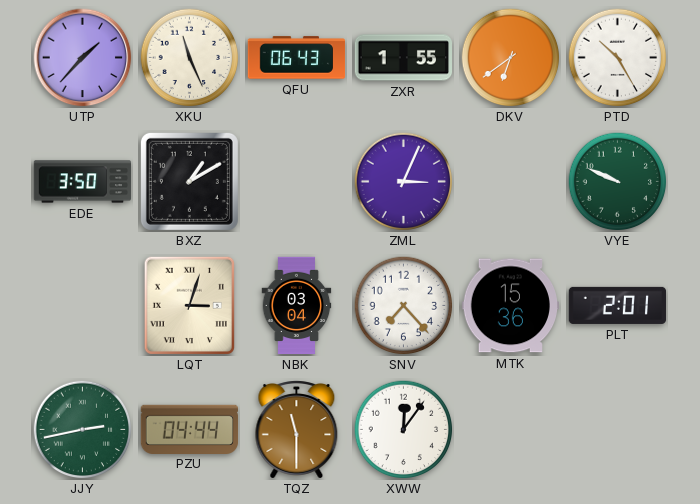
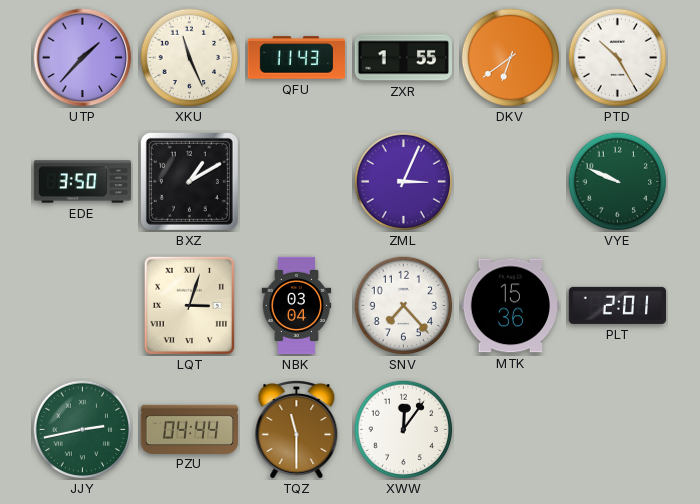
QFU: 06:43 -> 11:43 (297, 58)
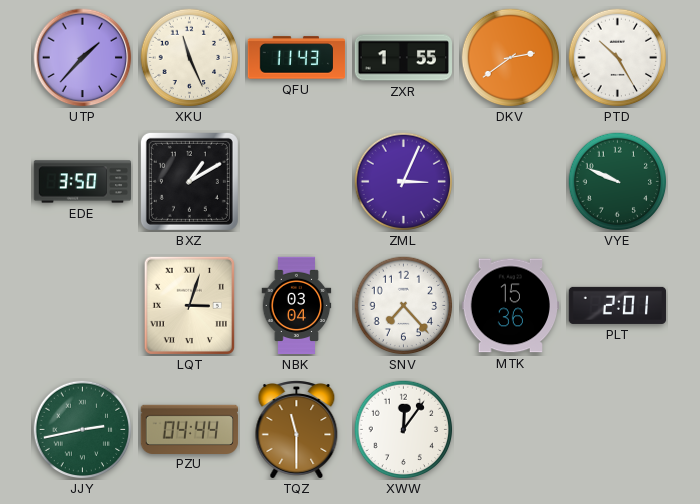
DKV: 6:39 -> 2:39 (511, 58)
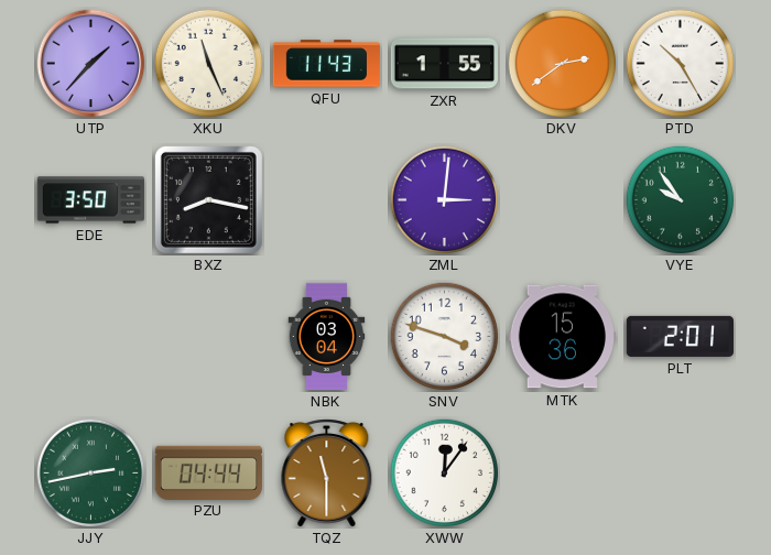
BXZ: 1:10 -> 8:17 (208, 199)
ZML: 3:04 -> 3:01 (445, 200)
VYE: 9:49 -> 9:54 (681, 200)
LQT: 3:03 -> none (189, 305)
SNV: 7:23 -> 3:48 (445, 337)
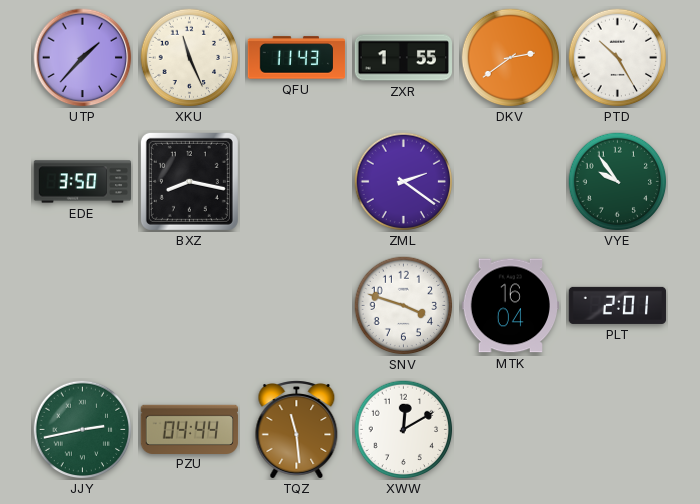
ZML: 3:01 -> 2:21 (404, 182)
NBK: 03:04 -> none (327, 337)
MTK: 15:36 -> 16:04 (510, 306)
TQZ: 11:30 -> 11:29 (297, 430)
XWW: 12:06 -> 12:10 (404, 430)
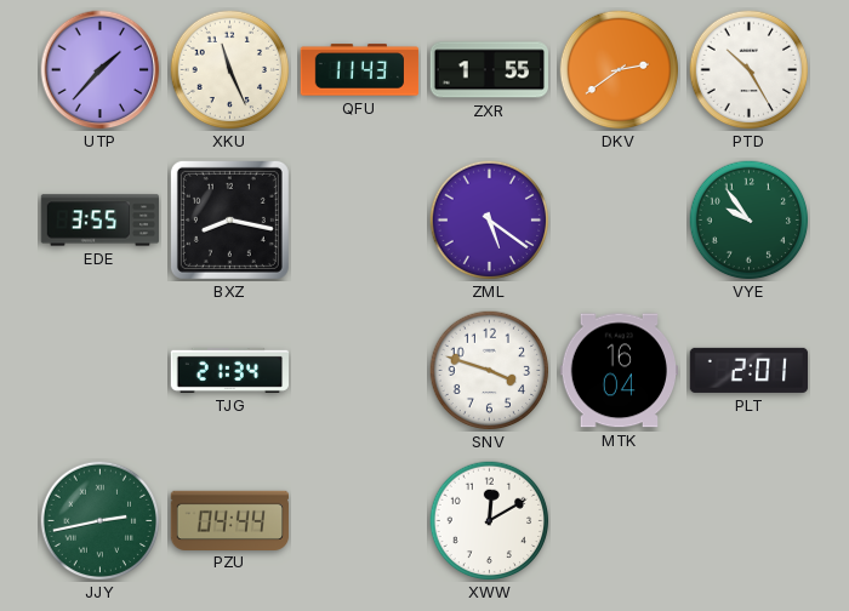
EDE: 3:50 -> 3:55 (101, 221)
ZML: 2:21 -> 5:21 (490, 221)
TJG: none -> 21:34 (230, 370)
TQZ: 11:29 -> none (297, 430)
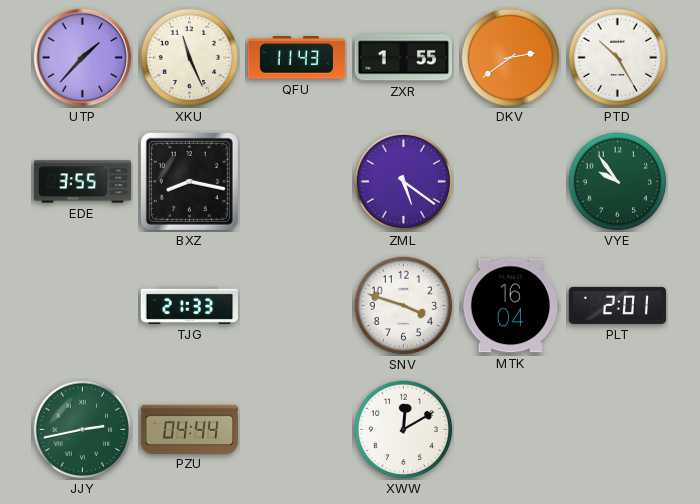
TJG: 21:34 -> 21:33 (190, 305)
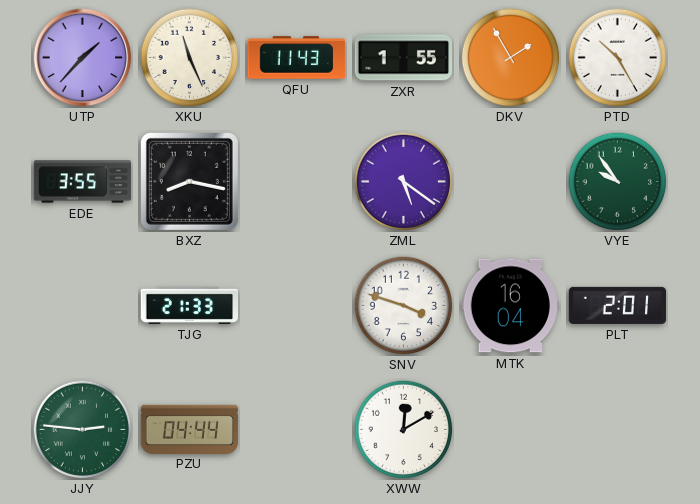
DKV: 2:39 -> 1:55 (511, 58)
JJY: 2:43 -> 2:46 (83, 430)
